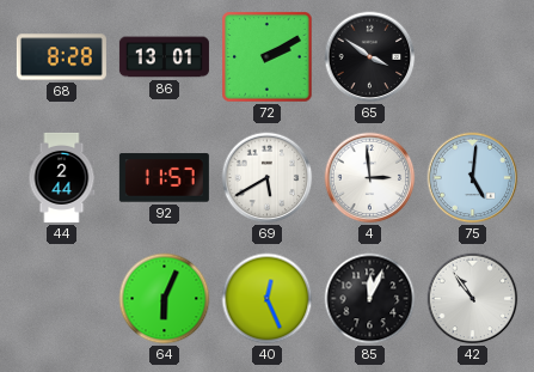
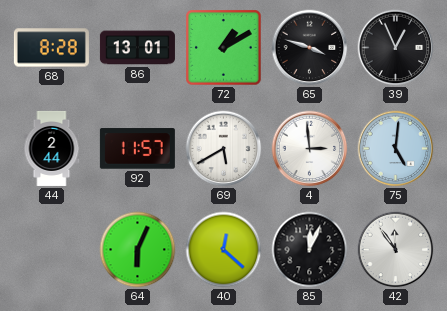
72: 2:10 -> 1:10 (224, 48)
65: 3:51 -> 3:48 (310, 48)
39: none -> 12:56 (396, 48)
40: 12:26 -> 12:22 (224, 250)
42: 10:54 -> 11:54 (396, 250)
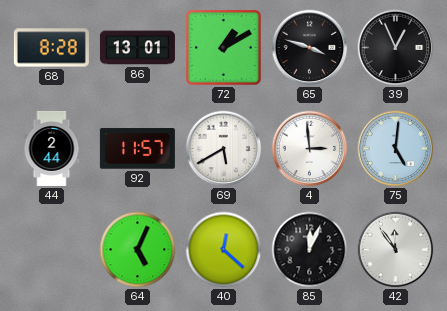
64: 6:04 -> 5:04 (138, 250)
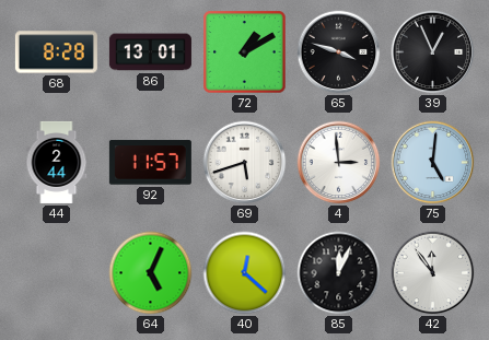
69: 5:40 -> 5:42 (245, 163)
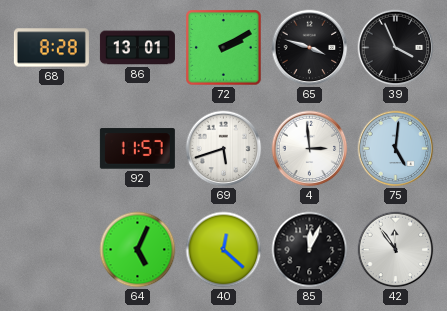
72: 1:10 -> 2:10 (224, 48)
39: 12:56 -> 3:56 (396, 48)
44: 2:44 -> none (57, 162)
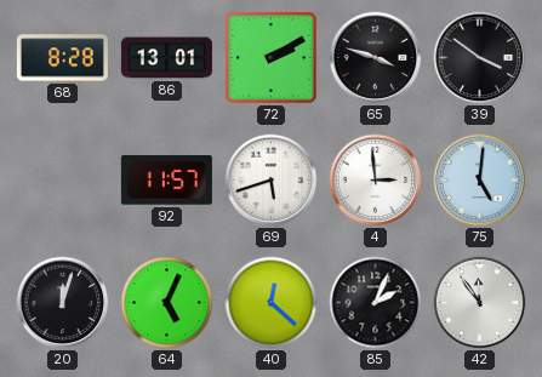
39: 3:56 -> 3:51 (480, 58)
20: none -> 12:03 (63, 303)
85: 12:04 -> 2:04 (376, 303)
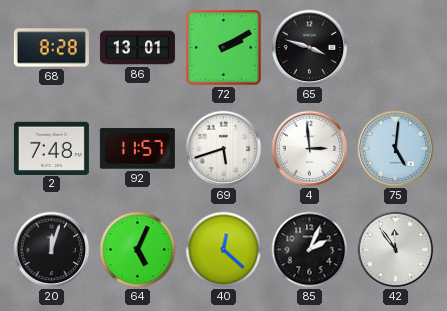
39: 3:51 -> none (480, 58)
2: none -> 7:48 (51, 148)
